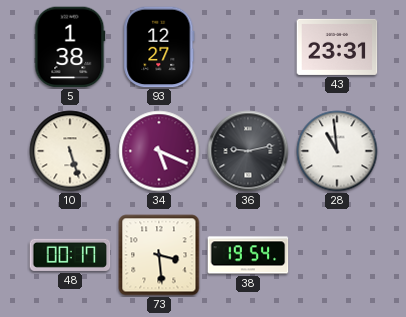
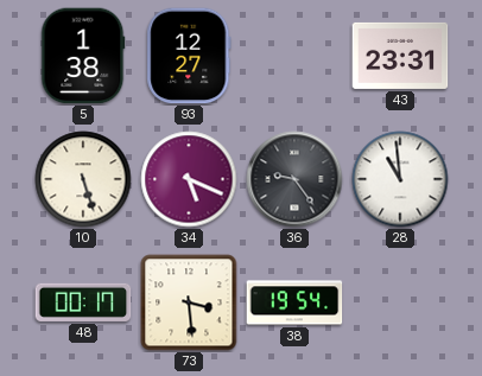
36: 9:13 -> 9:24 (294, 179)
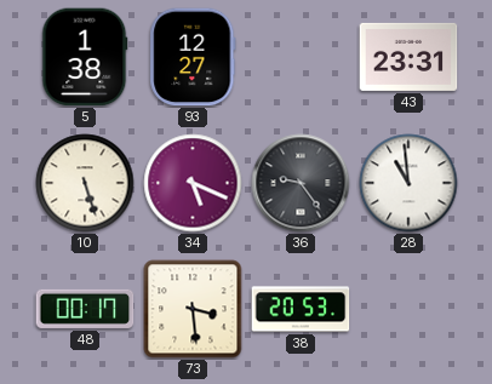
38: 19:54 -> 20:53 (301, 309)
